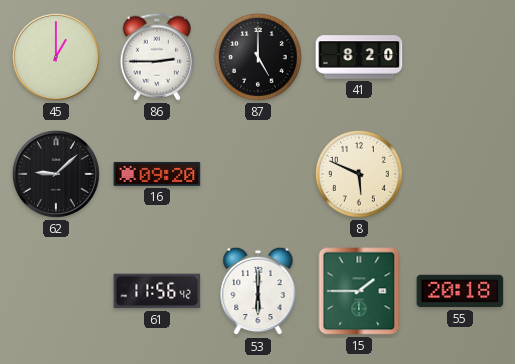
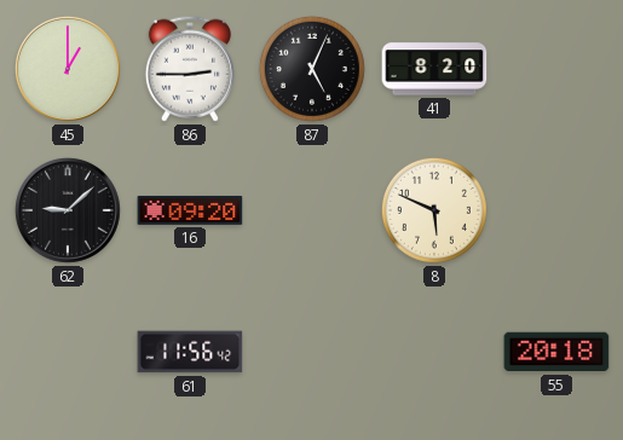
87: 5:00 -> 5:04 (312, 69)
53: 6:00 -> none (258, 291)
15: 1:45 -> none (359, 291)
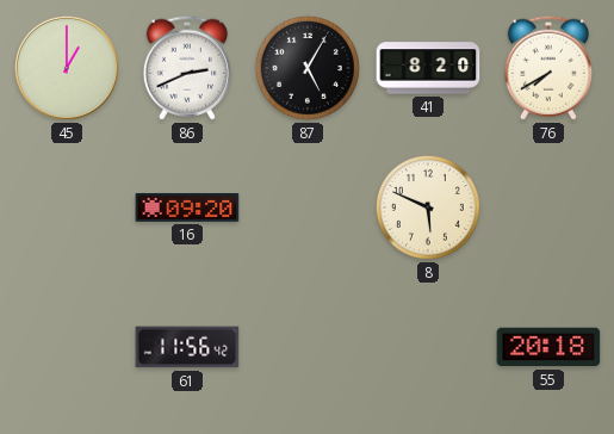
86: 2:45 -> 2:41 (187, 68)
87: 5:04 -> 5:05 (308, 68)
76: none -> 7:40 (548, 68)
62: 9:08 -> none (68, 210)
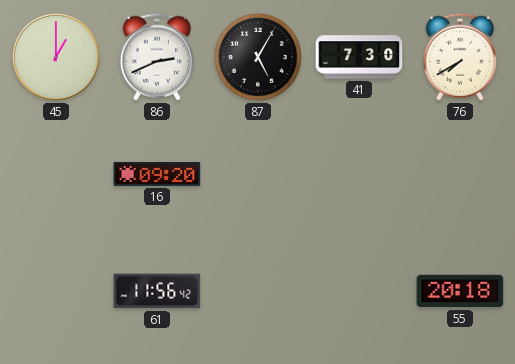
41: 8:20 -> 7:30 (359, 57)
8: 5:49 -> none (428, 207)
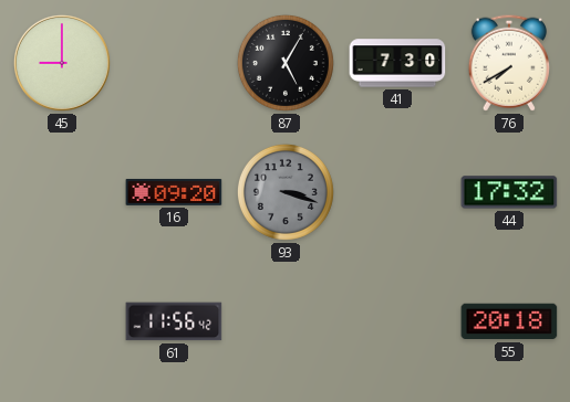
45: 1:00 -> 9:00 (62, 63)
86: 2:41 -> none (157, 57)
93: none -> 3:18 (286, 192)
44: none -> 17:32 (509, 192)
